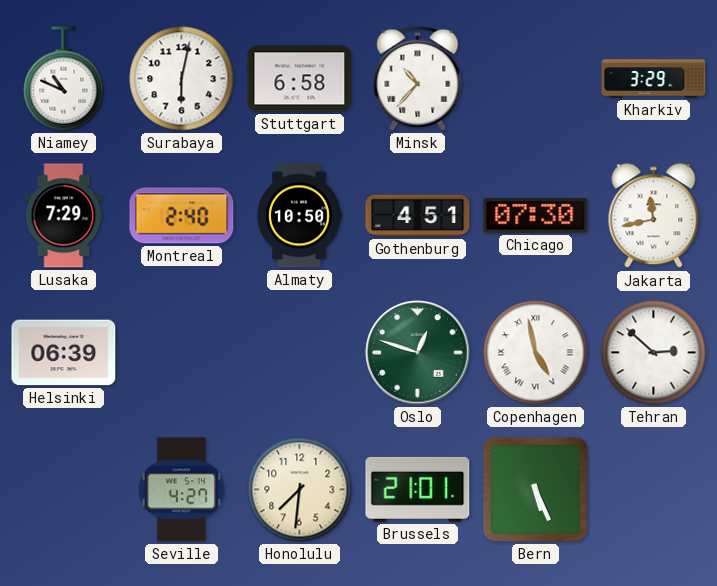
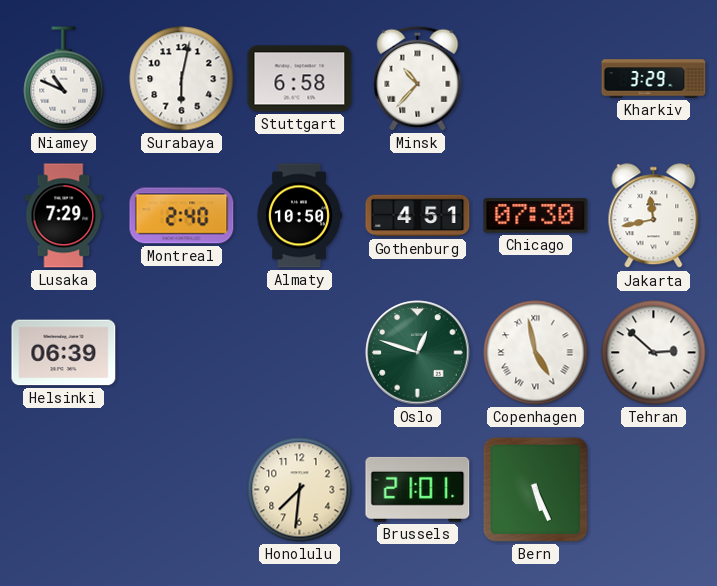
Seville: 4:27 -> none (181, 490)
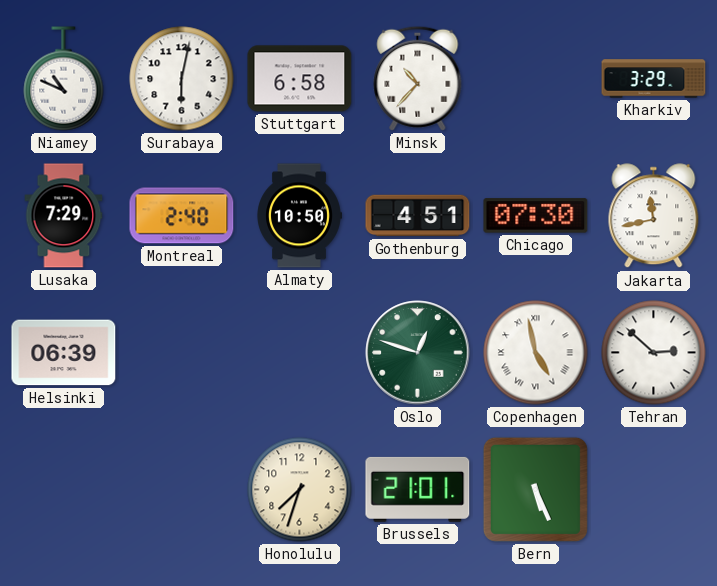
Honolulu: 7:31 -> 7:33 (300, 490)
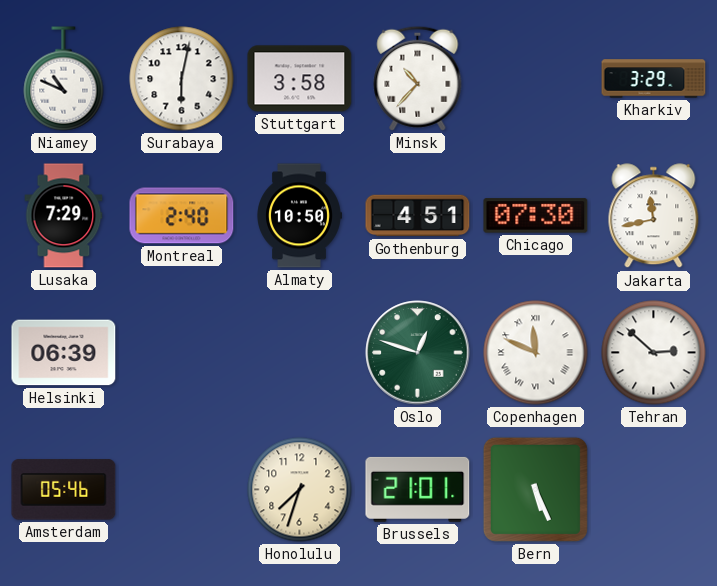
Stuttgart: 6:58 -> 3:58 (300, 79)
Copenhagen: 4:58 -> 11:49 (536, 353)
Amsterdam: none -> 05:46 (64, 490)
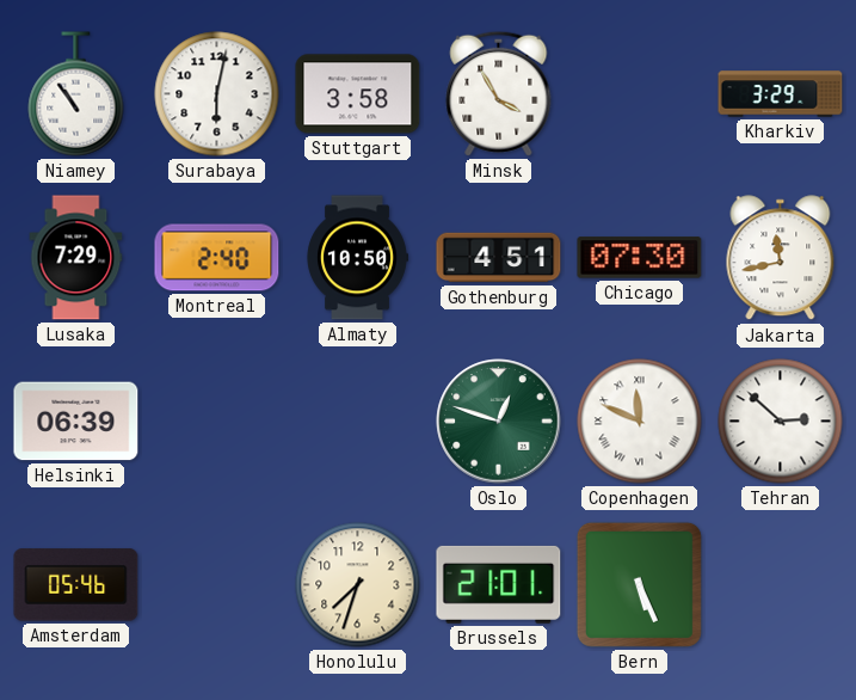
Niamey: 10:49 -> 10:54 (76, 94)
Minsk: 10:37 -> 3:55 (499, 93)
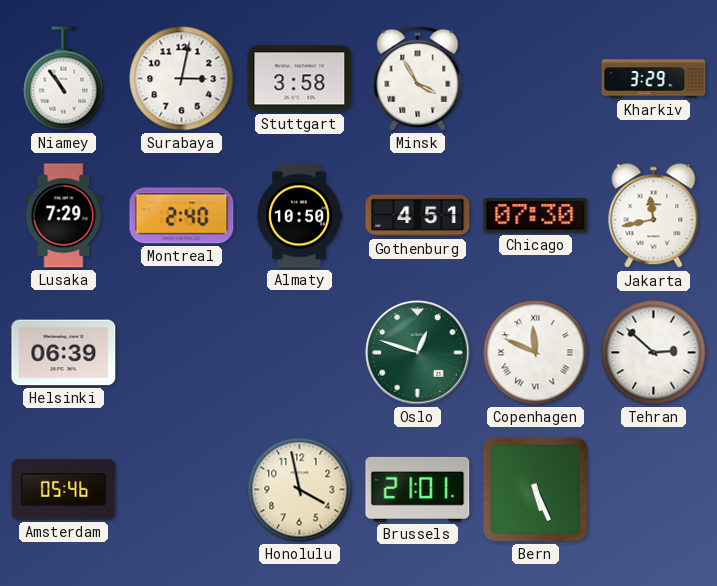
Surabaya: 6:02 -> 3:02 (182, 79)
Honolulu: 7:33 -> 3:58 (300, 490)
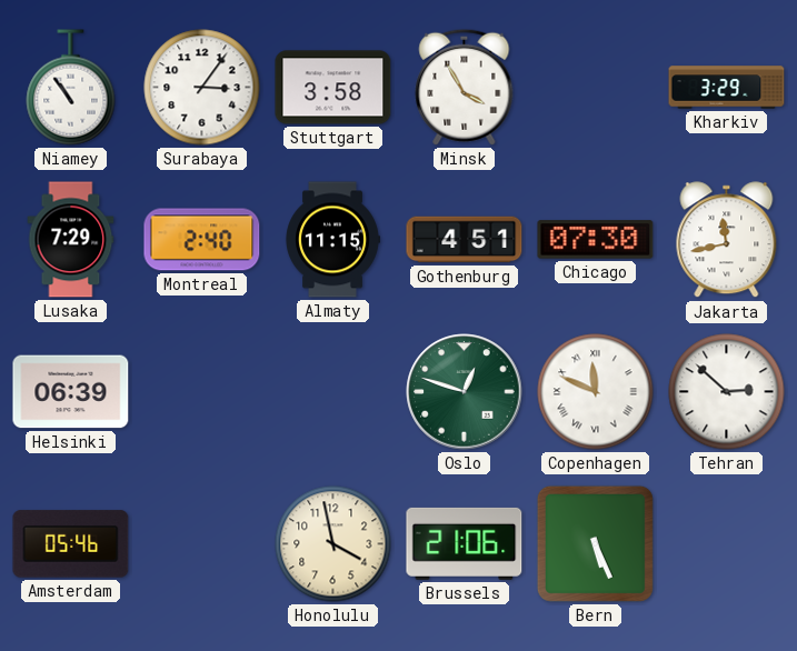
Surabaya: 3:02 -> 3:06 (202, 88)
Almaty: 10:50 -> 11:15 (332, 240)
Brussels: 21:01 -> 21:06 (465, 543)
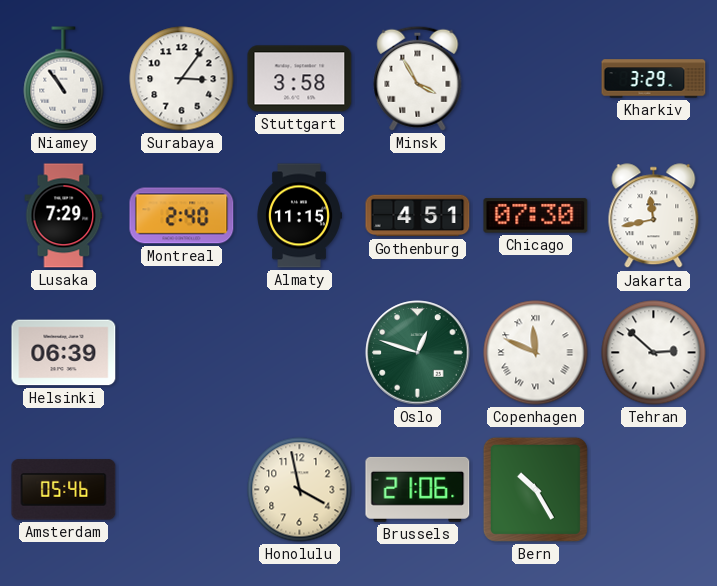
Bern: 5:26 -> 10:25 (535, 489)
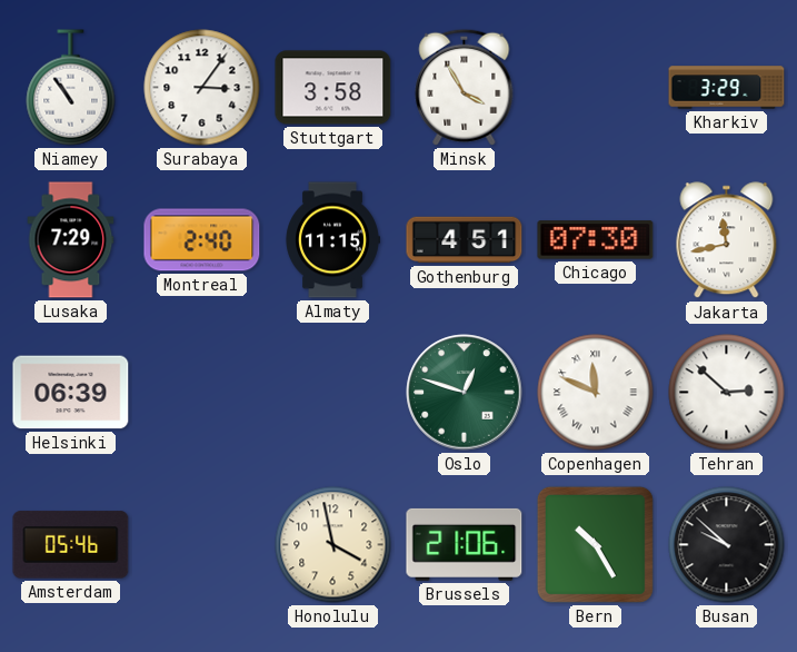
Busan: none -> 9:52 (727, 545)
